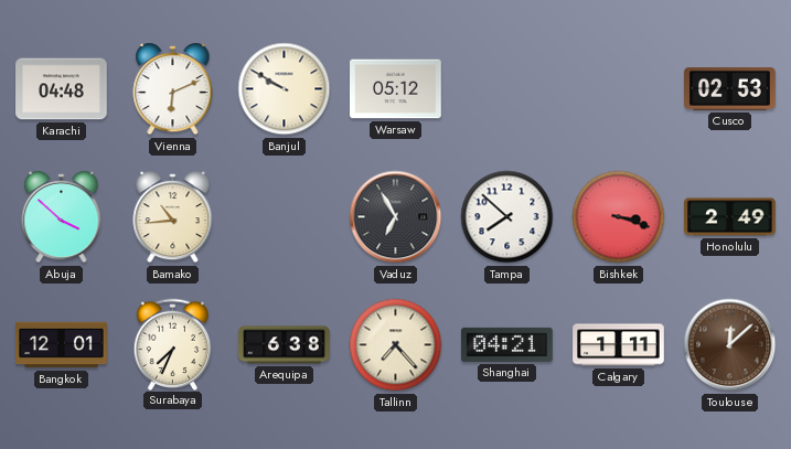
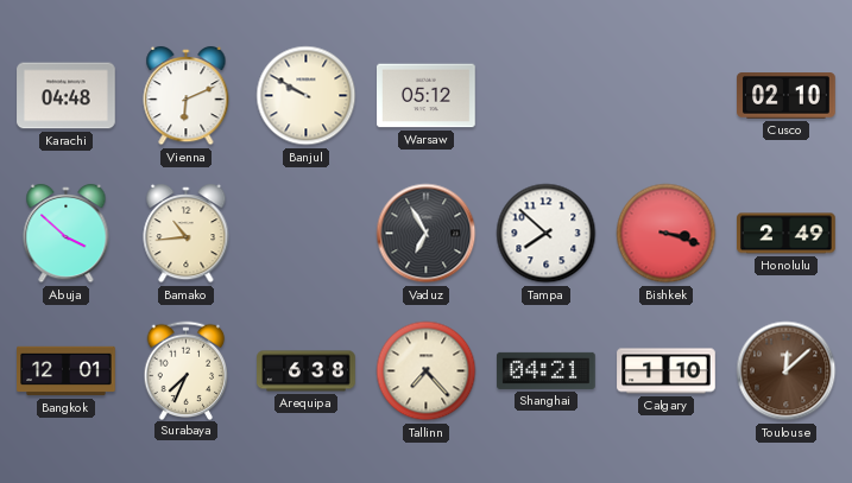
Cusco: 02:53 -> 02:10 (787, 96)
Calgary: 1:11 -> 1:10 (667, 371)
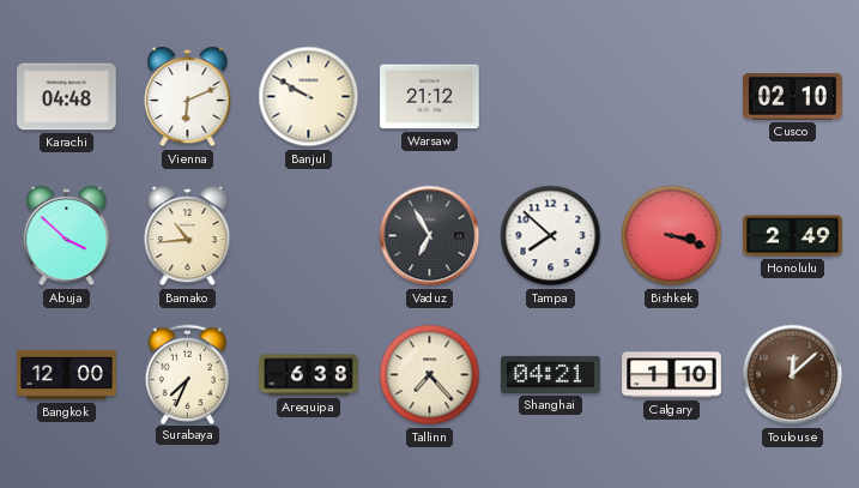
Warsaw: 05:12 -> 21:12 (430, 97)
Bangkok: 12:01 -> 12:00 (67, 375)
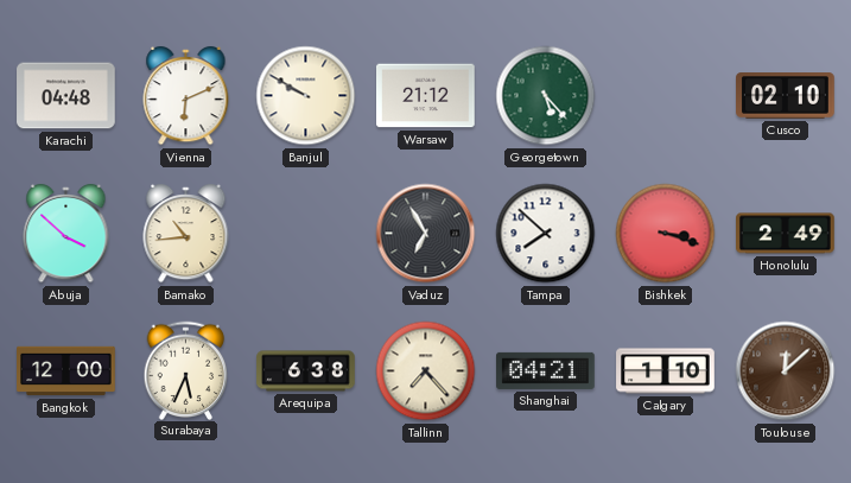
Georgetown: none -> 5:23 (546, 96)
Surabaya: 7:34 -> 5:34 (186, 370)
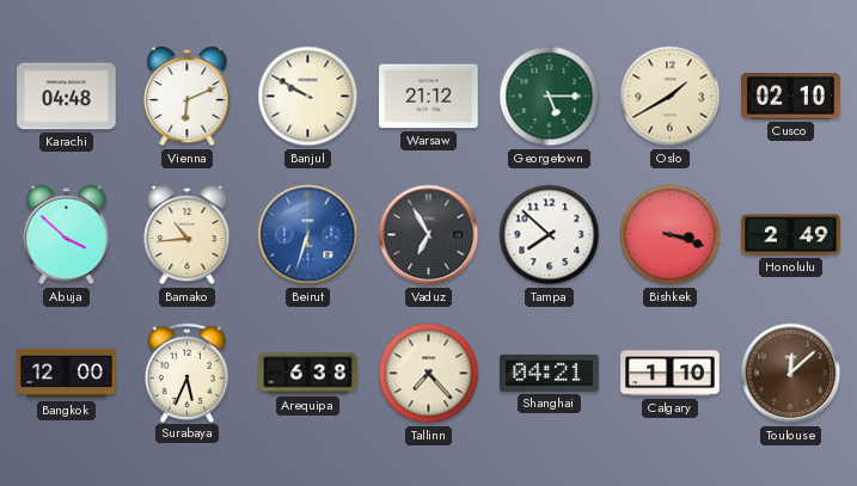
Georgetown: 5:23 -> 5:15 (550, 97)
Oslo: none -> 1:40 (671, 97)
Beirut: none -> 6:33 (308, 235)
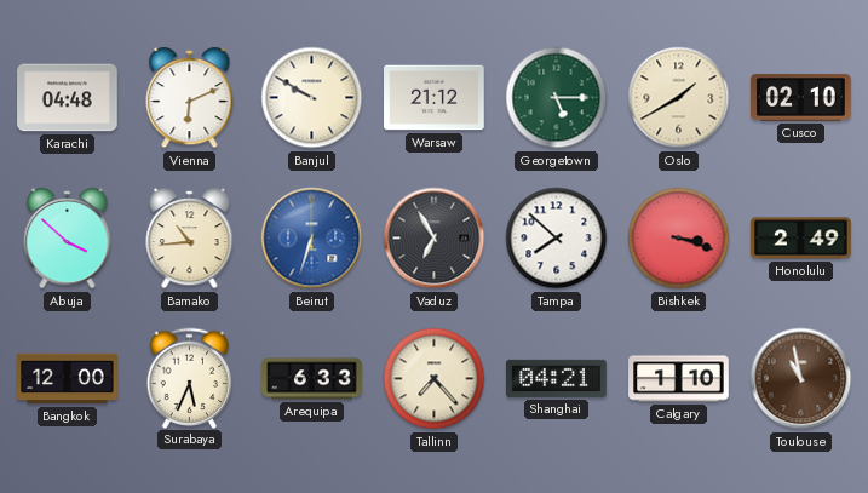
Arequipa: 6:38 -> 6:33 (312, 379)
Toulouse: 12:08 -> 10:58 (801, 379)
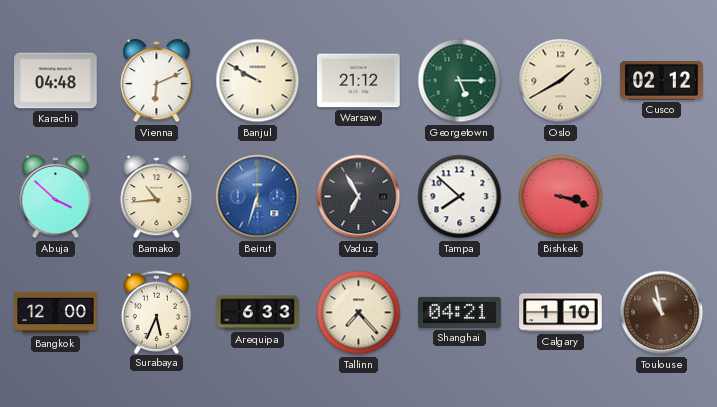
Cusco: 02:10 -> 02:12 (662, 81)
Honolulu: 2:49 -> none (801, 239)
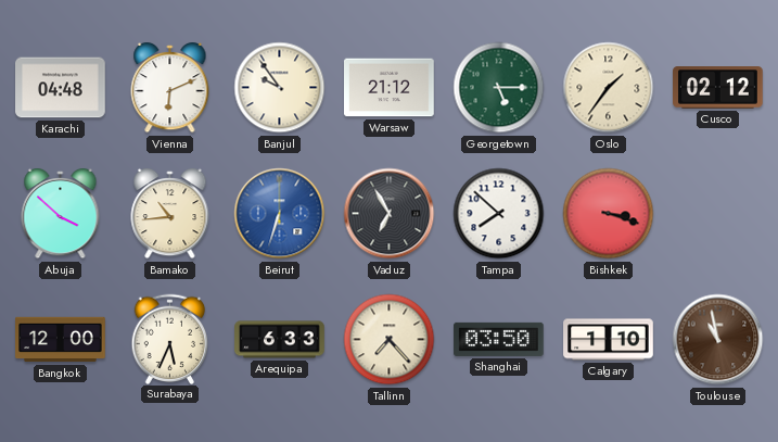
Banjul: 9:50 -> 9:54 (280, 88)
Oslo: 1:40 -> 1:36 (609, 88)
Shanghai: 04:21 -> 03:50 (499, 339)
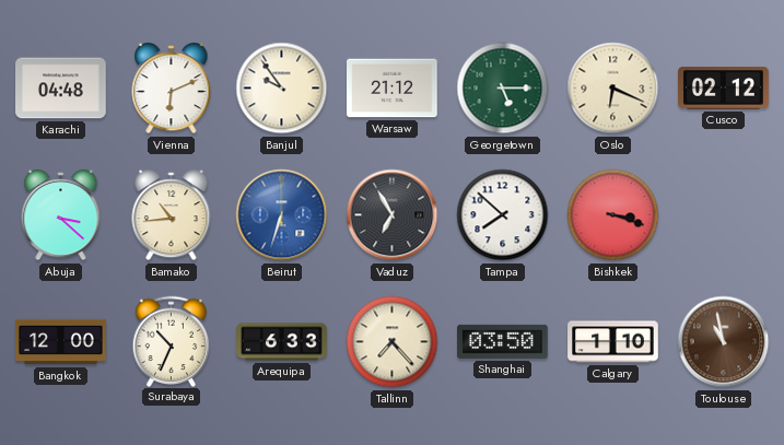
Oslo: 1:36 -> 6:19 (613, 89)
Abuja: 3:52 -> 3:22 (61, 215)
Surabaya: 5:34 -> 10:34 (172, 341)
